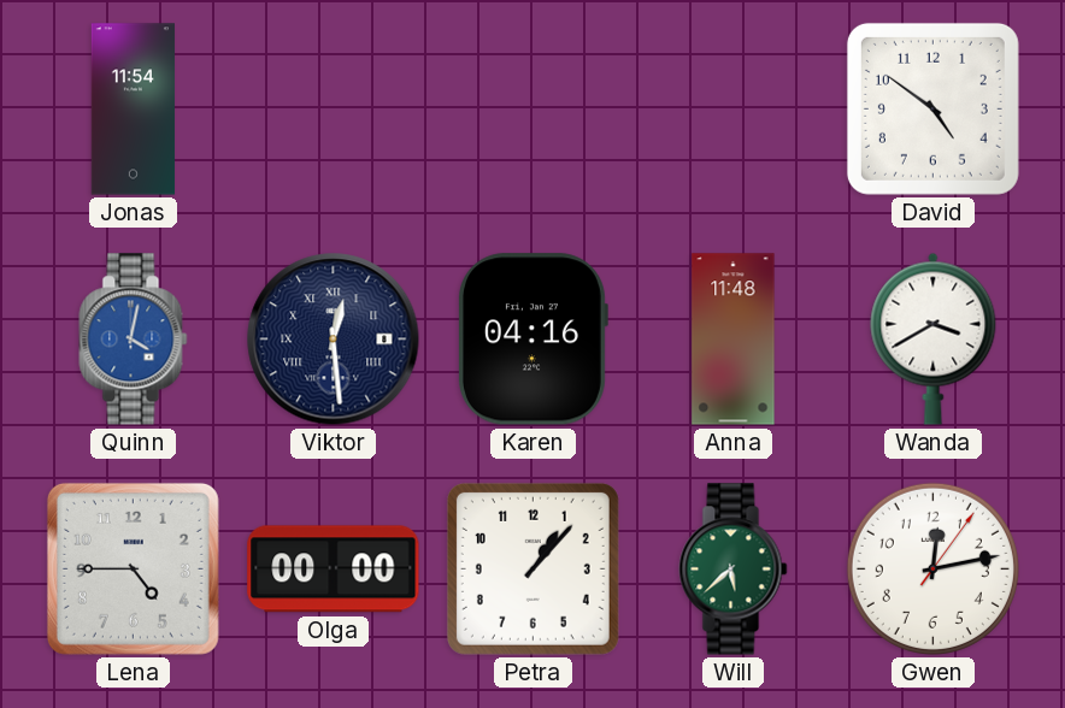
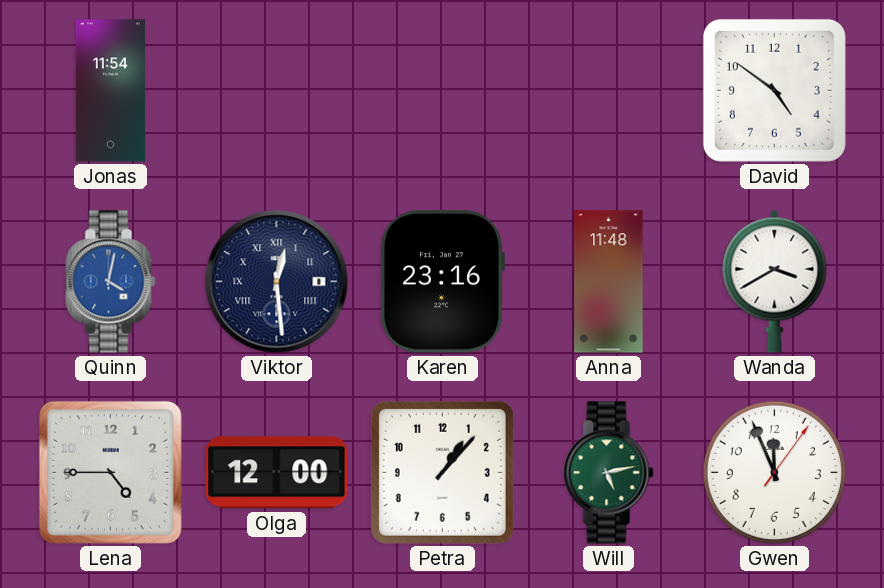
Karen: 04:16 -> 23:16 (442, 282)
Olga: 00:00 -> 12:00 (277, 473)
Will: 5:38 -> 5:13 (609, 473)
Gwen: 12:13 -> 11:56 (774, 472)
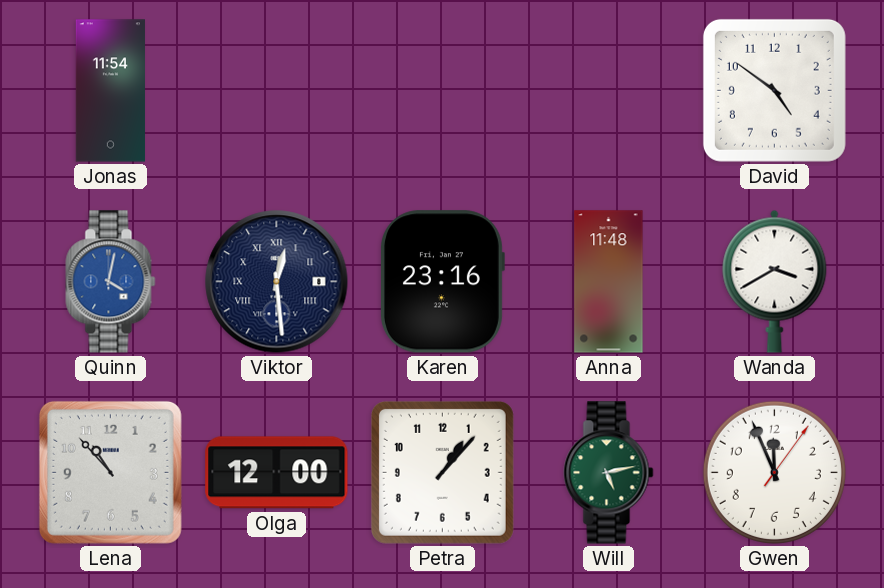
Lena: 4:45 -> 10:53 (110, 472)
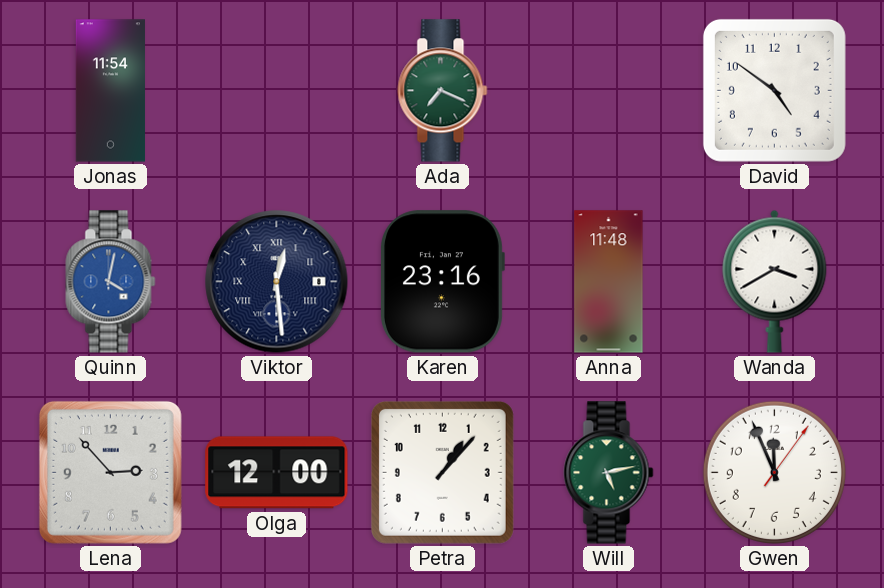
Ada: none -> 7:19 (443, 91)
Lena: 10:53 -> 2:53 (110, 472)
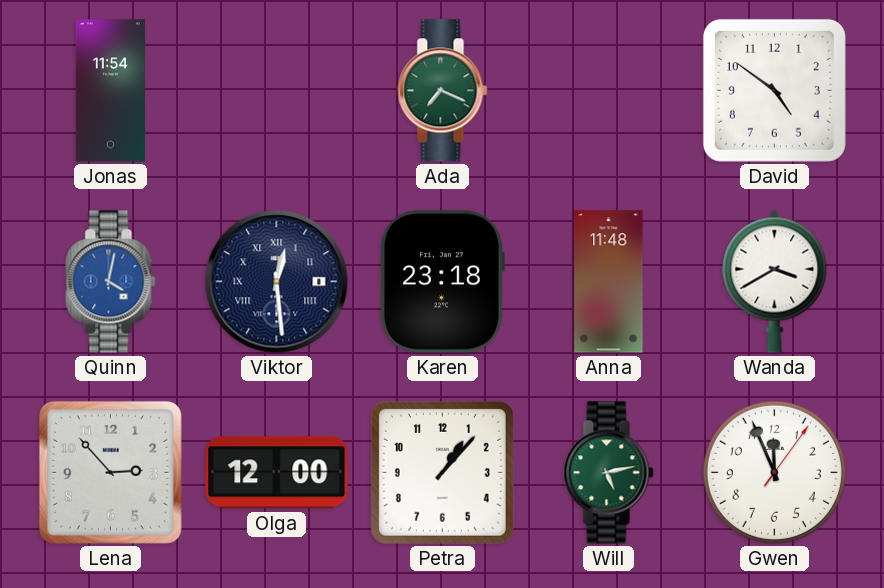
Karen: 23:16 -> 23:18 (442, 282)
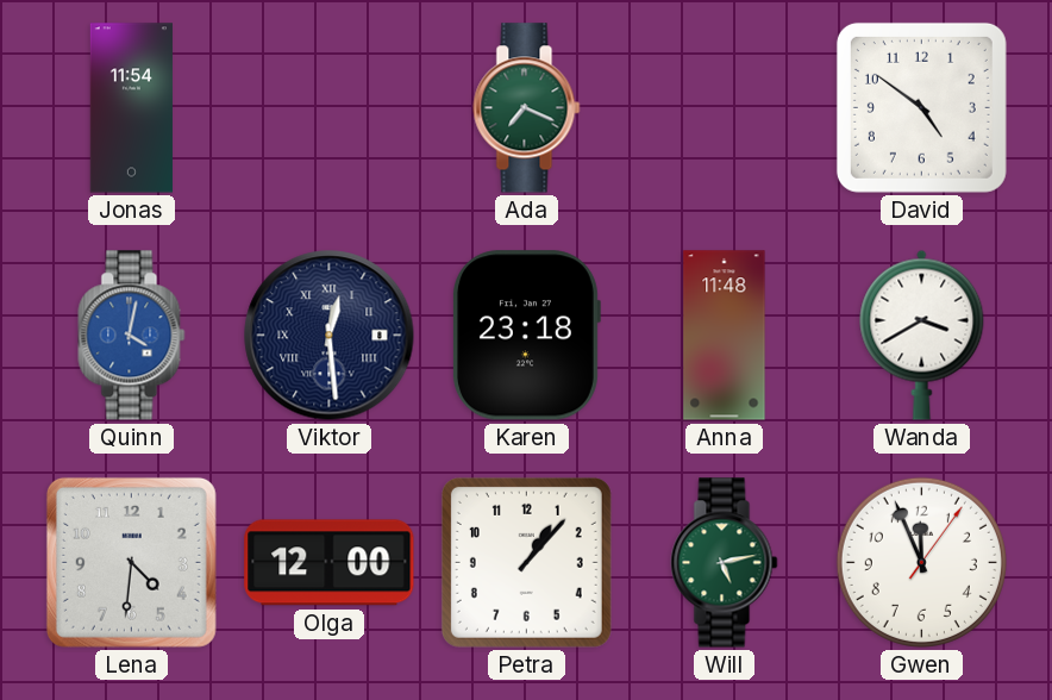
Lena: 2:53 -> 4:31 (131, 562)
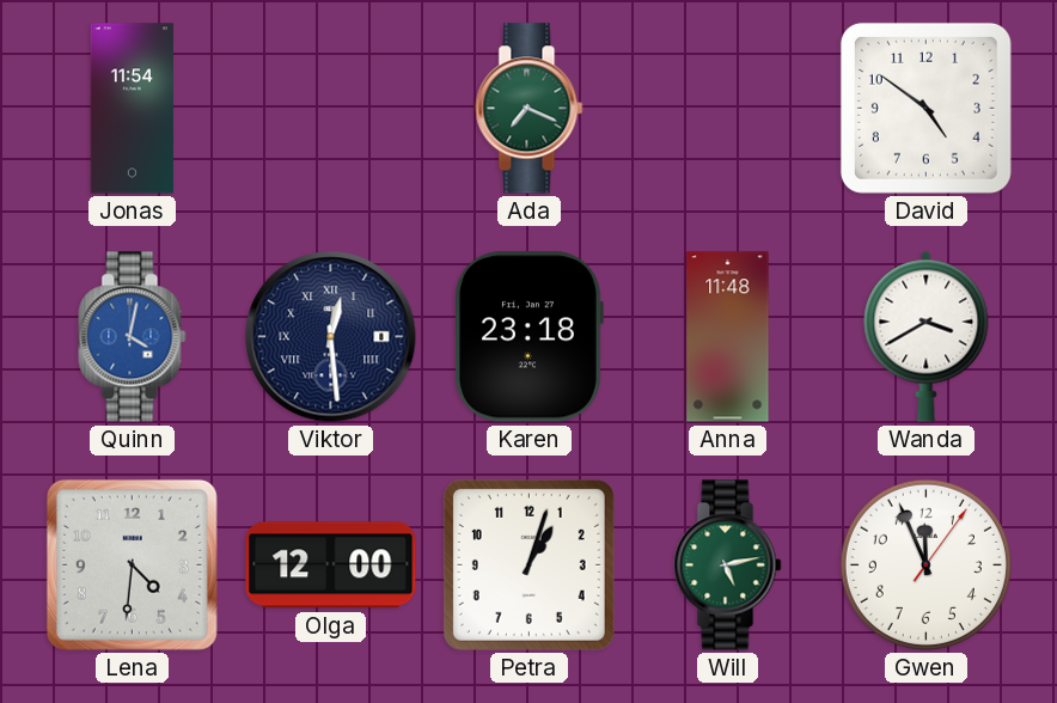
Petra: 1:07 -> 1:03 (528, 564)
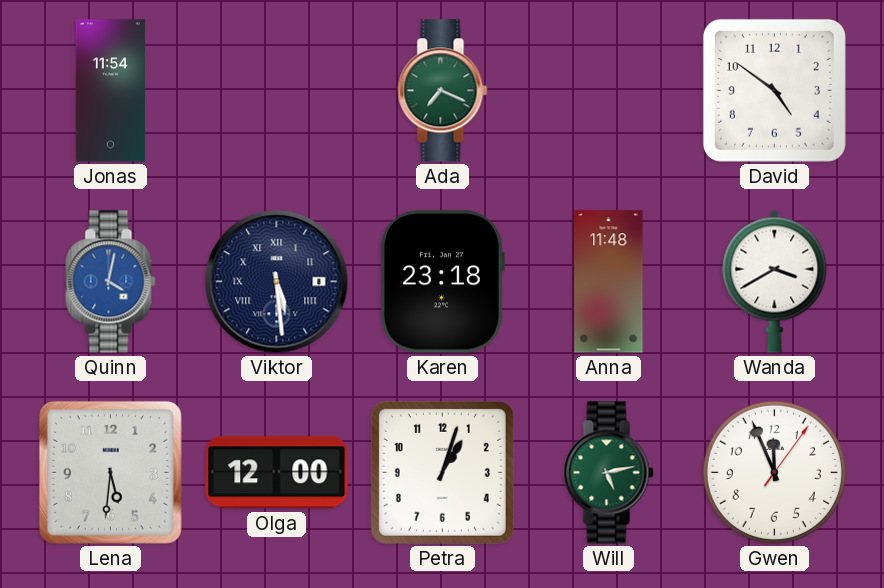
Viktor: 12:29 -> 5:29 (277, 282)
Lena: 4:31 -> 5:31 (110, 472)
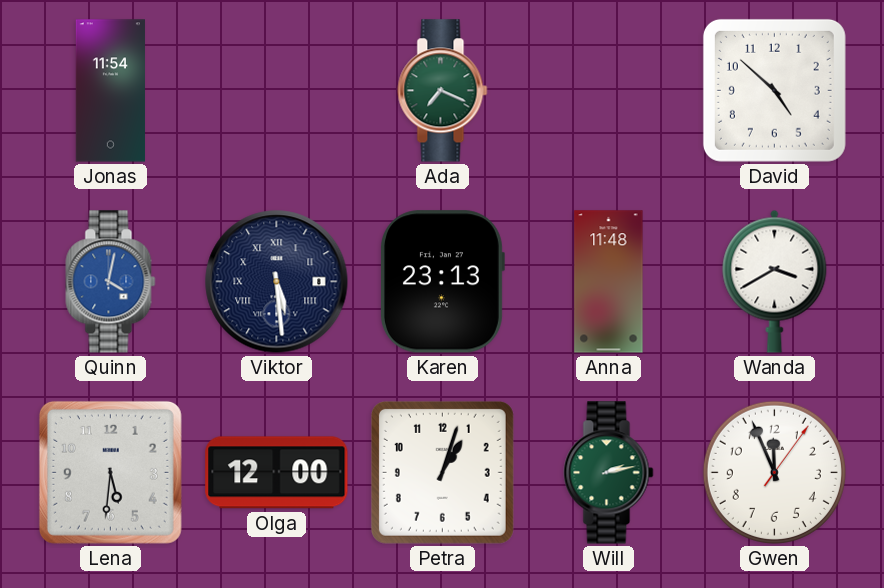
David: 4:51 -> 4:52 (774, 90)
Karen: 23:18 -> 23:13 (442, 282)
Will: 5:13 -> 2:13 (609, 473)
